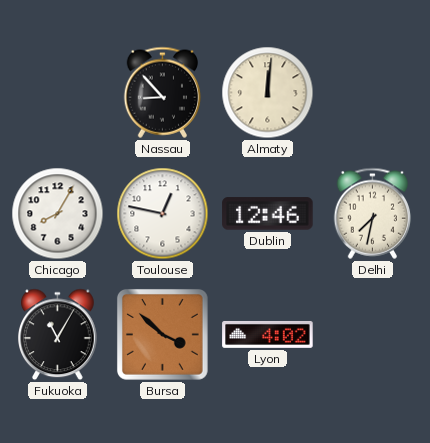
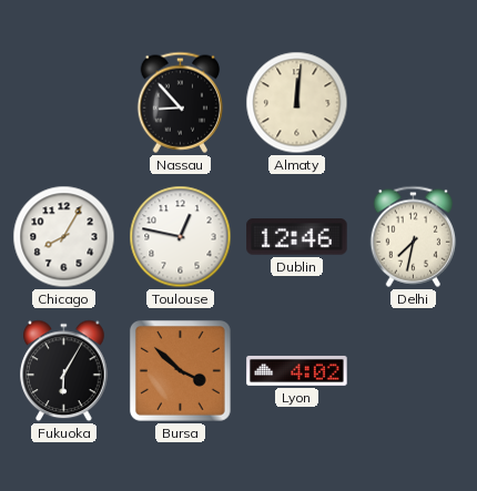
Fukuoka: 11:05 -> 6:05 (64, 371)
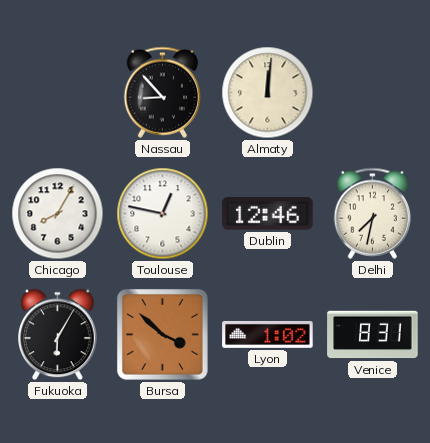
Lyon: 4:02 -> 1:02 (268, 335)
Venice: none -> 8:31 (373, 335)
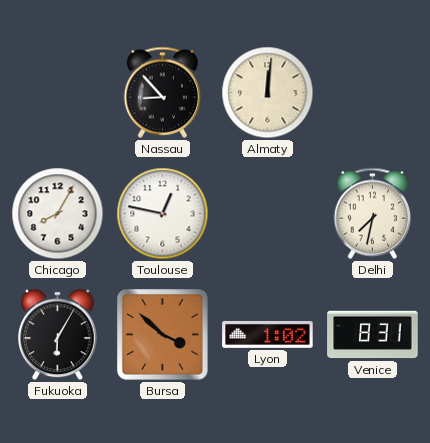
Dublin: 12:46 -> none (268, 214)
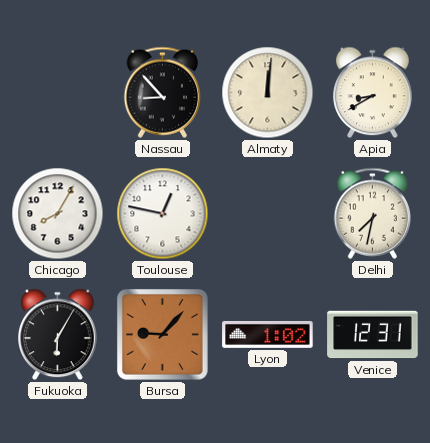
Apia: none -> 8:40 (373, 93)
Bursa: 3:52 -> 9:07 (162, 334)
Venice: 8:31 -> 12:31 (373, 335)
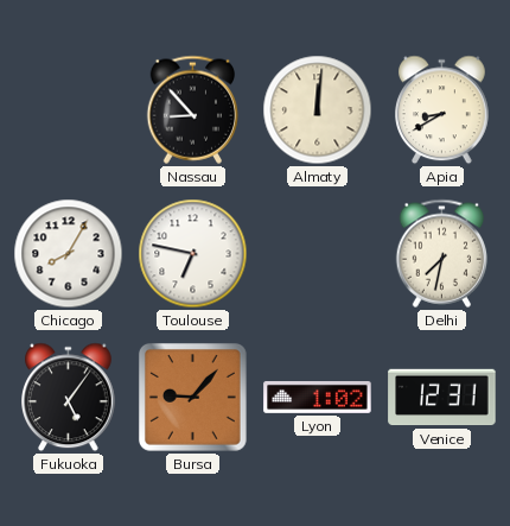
Toulouse: 12:47 -> 6:47 (193, 254)
Fukuoka: 6:05 -> 5:06 (69, 398)
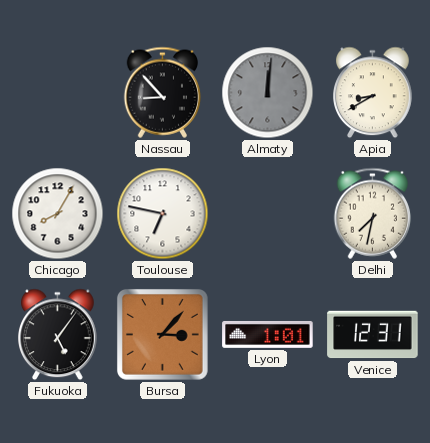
Almaty dial: cream -> grey (268, 93)
Bursa: 9:07 -> 3:07 (162, 334)
Lyon: 1:02 -> 1:01 (268, 335)
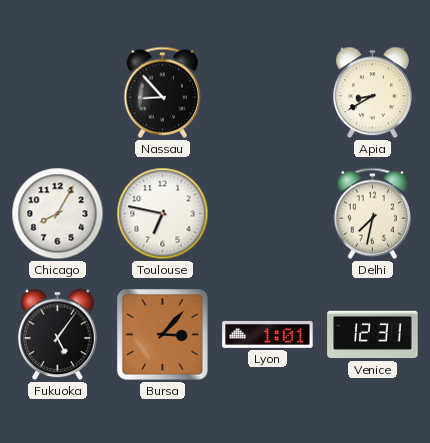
Almaty: 12:01 -> none (268, 93)
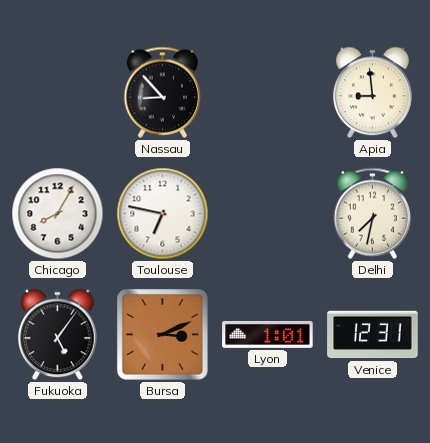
Apia: 8:40 -> 8:59 (373, 93)
Bursa: 3:07 -> 3:11 (162, 334)
